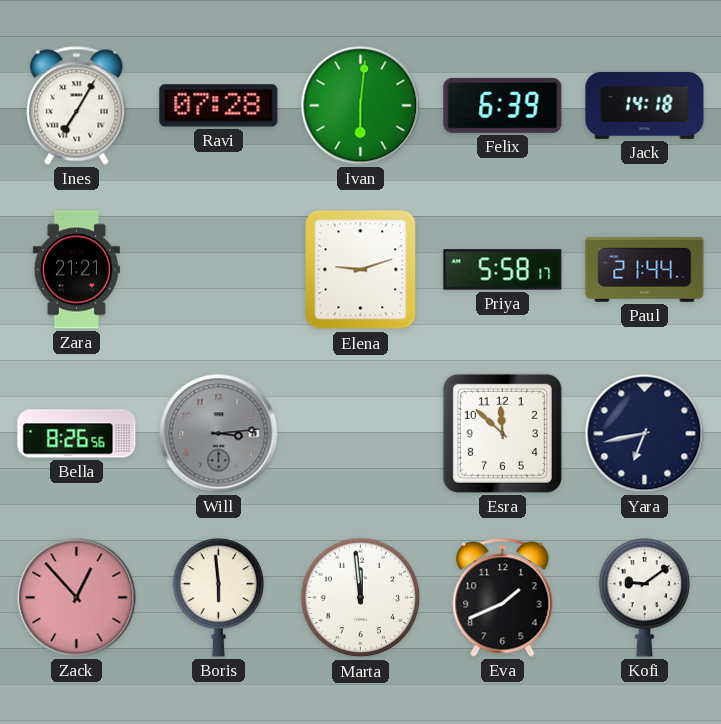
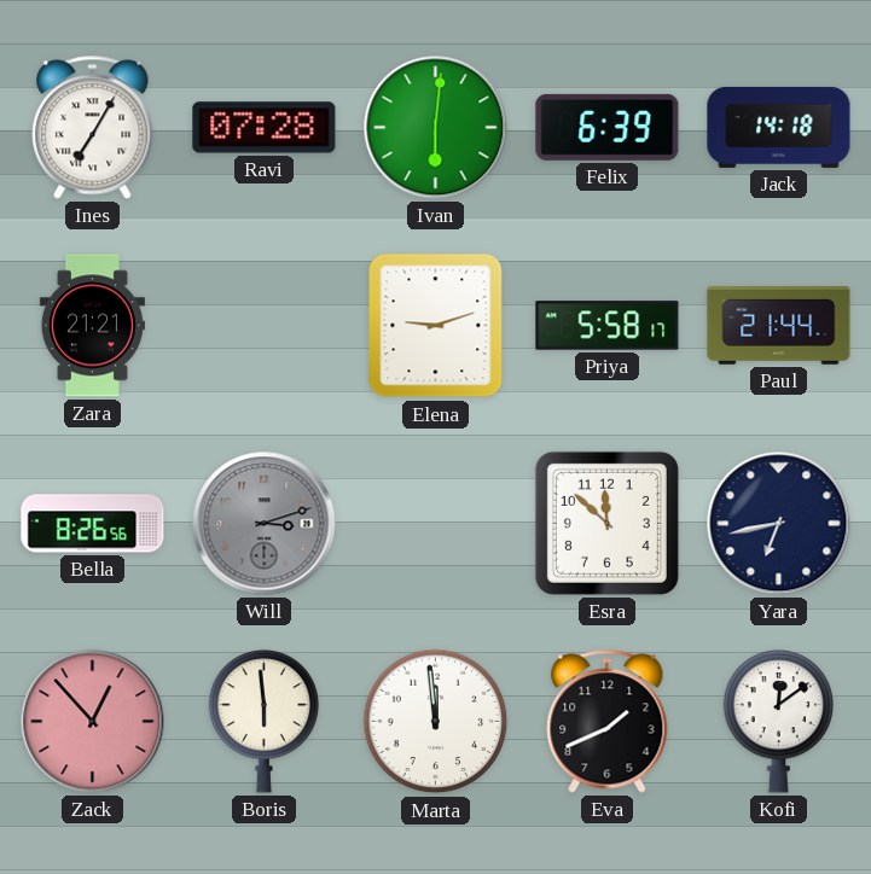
Will: 3:14 -> 3:12 (265, 524)
Kofi: 9:09 -> 12:09 (779, 722)
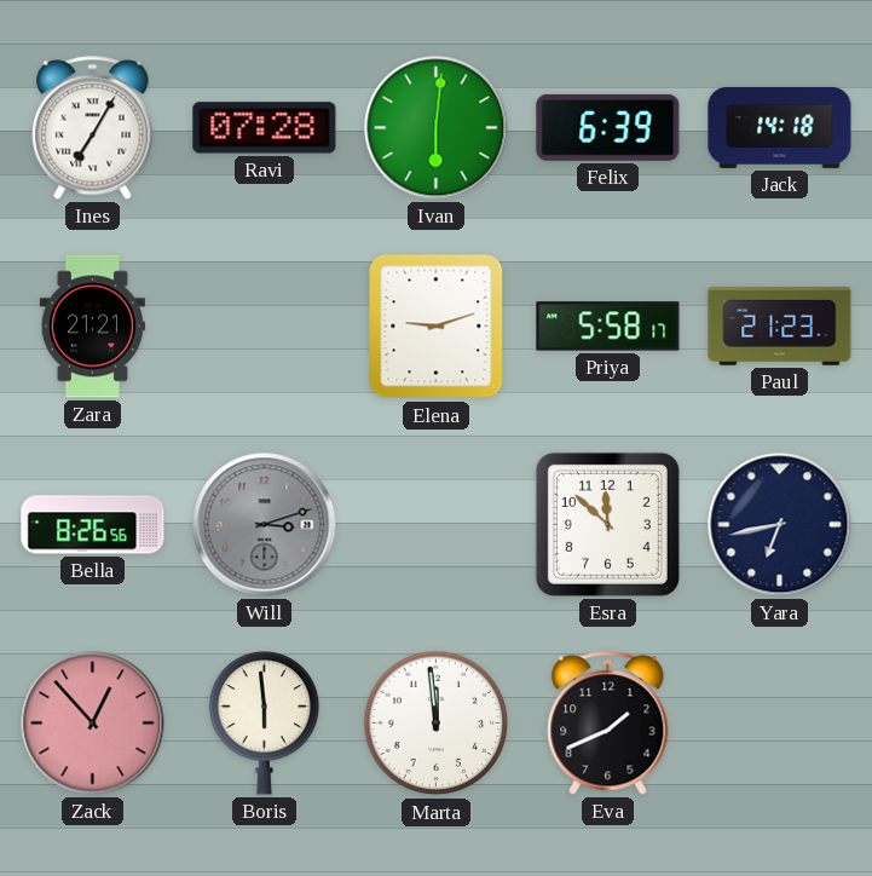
Paul: 21:44 -> 21:23 (780, 327)
Kofi: 12:09 -> none (779, 722)
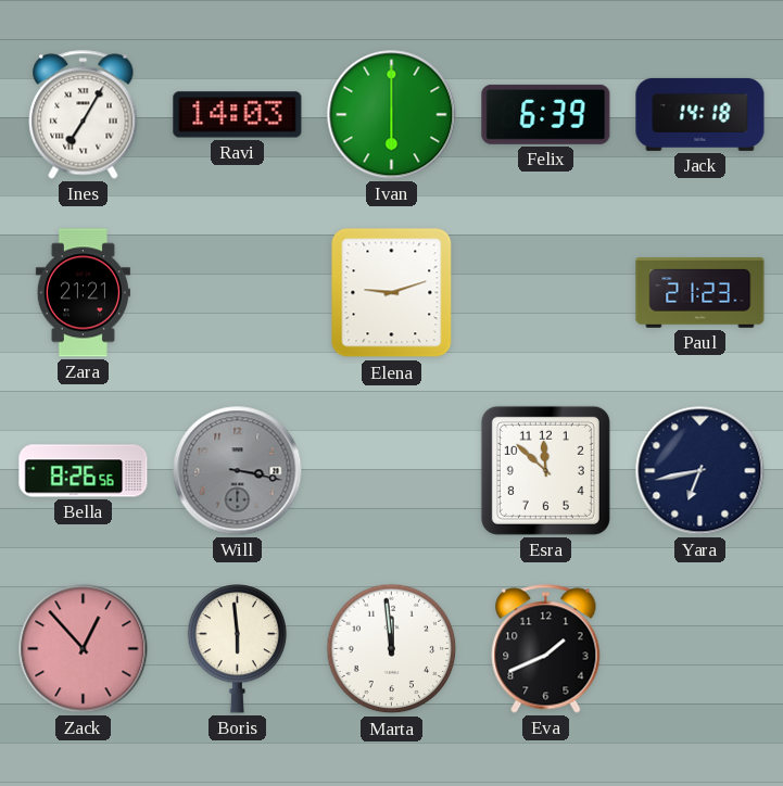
Ravi: 07:28 -> 14:03 (238, 115)
Ivan: 6:01 -> 6:00 (392, 115)
Priya: 5:58 -> none (608, 327)
Will: 3:12 -> 3:17 (238, 471)
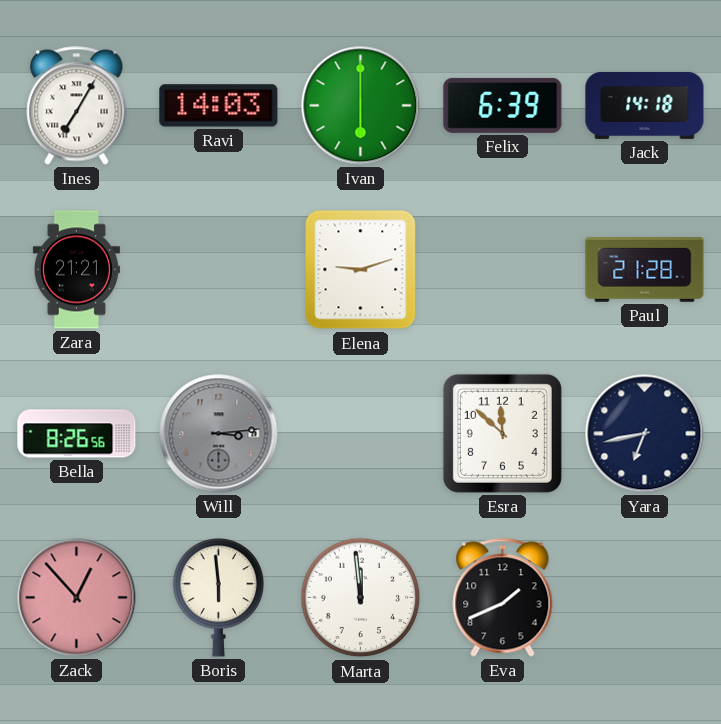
Paul: 21:23 -> 21:28 (645, 270)
Will: 3:17 -> 3:14 (219, 434)
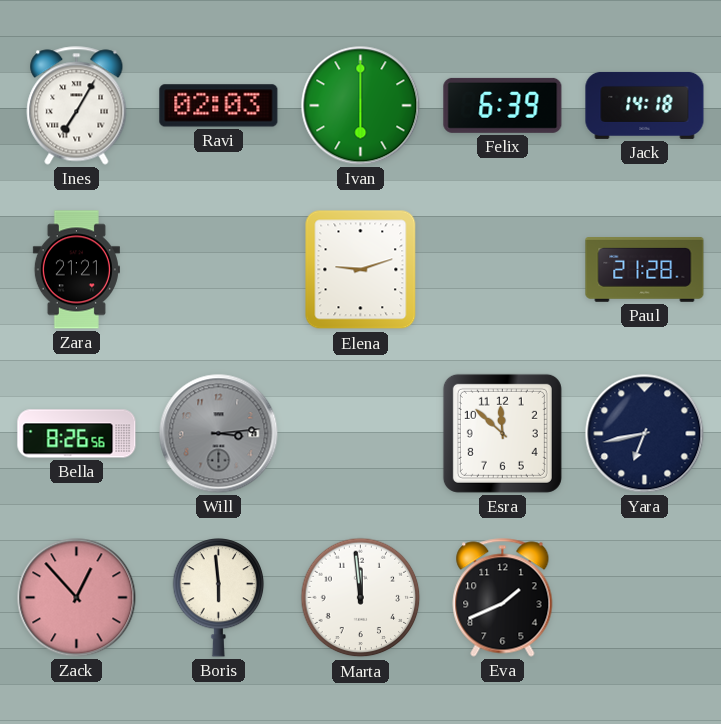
Ravi: 14:03 -> 02:03 (219, 106)
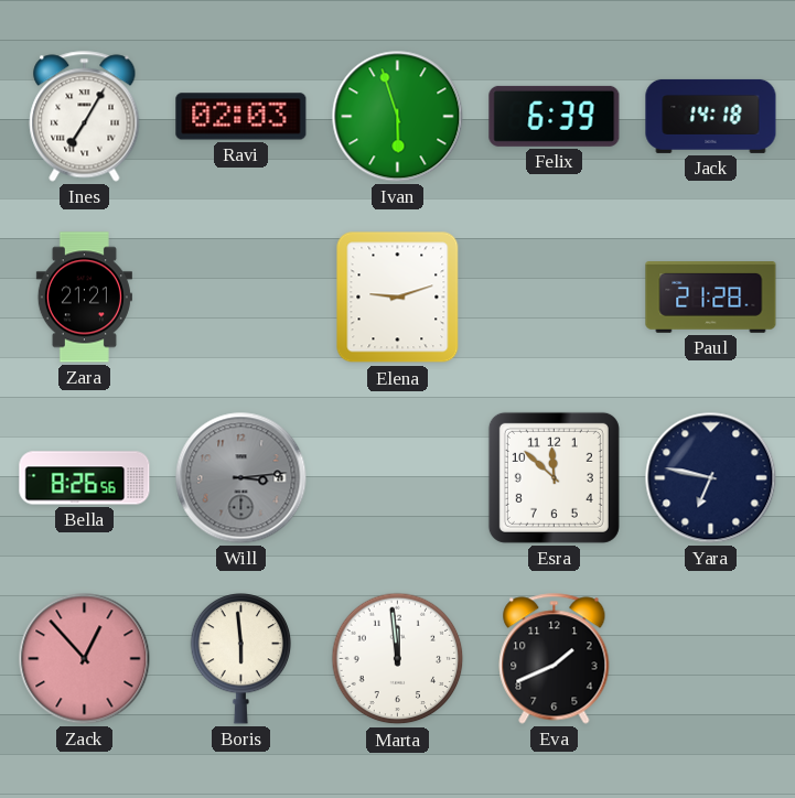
Ivan: 6:00 -> 5:57 (398, 117)
Yara: 6:43 -> 6:47 (711, 478)
